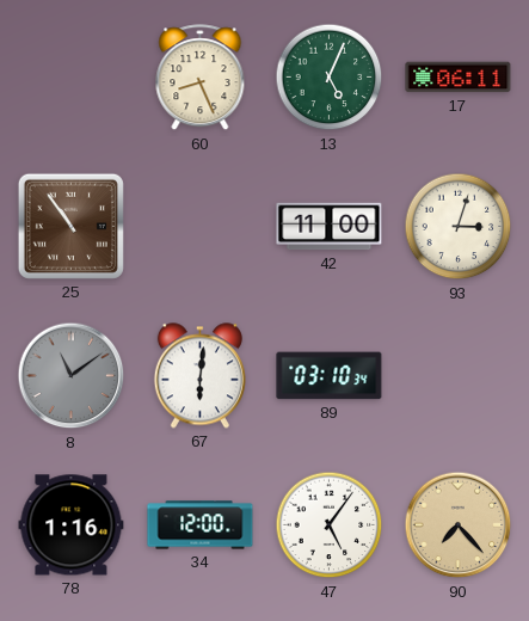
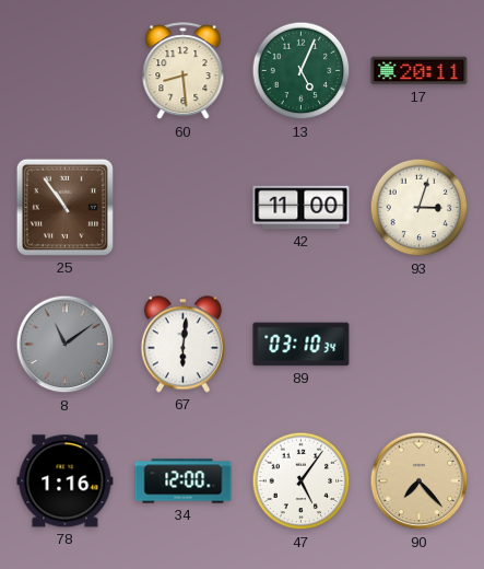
60: 8:26 -> 8:29 (184, 71)
17: 06:11 -> 20:11 (420, 71)
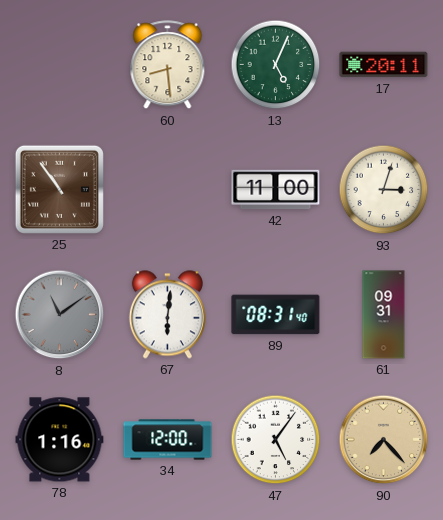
89: 03:10 -> 08:31 (276, 315)
61: none -> 09:31 (384, 315)
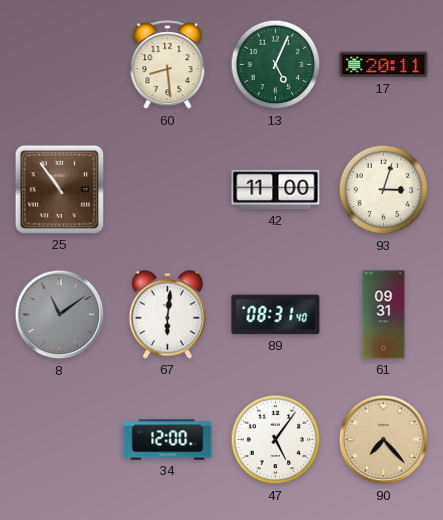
78: 1:16 -> none (60, 440)
